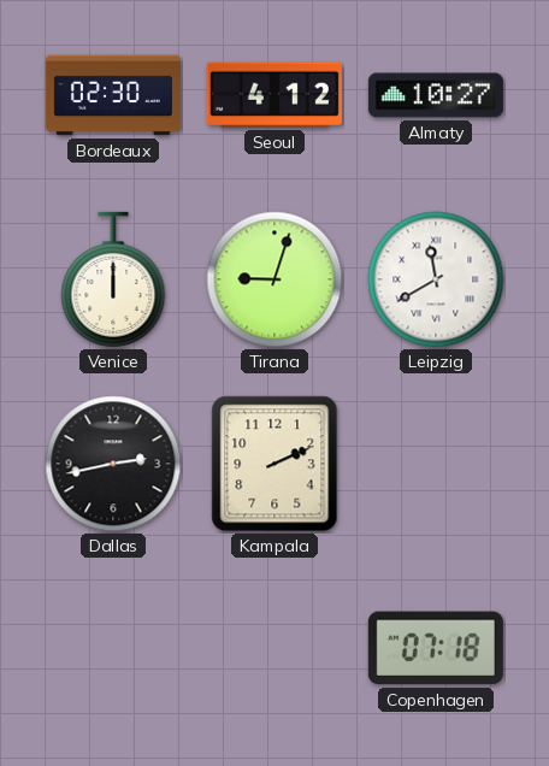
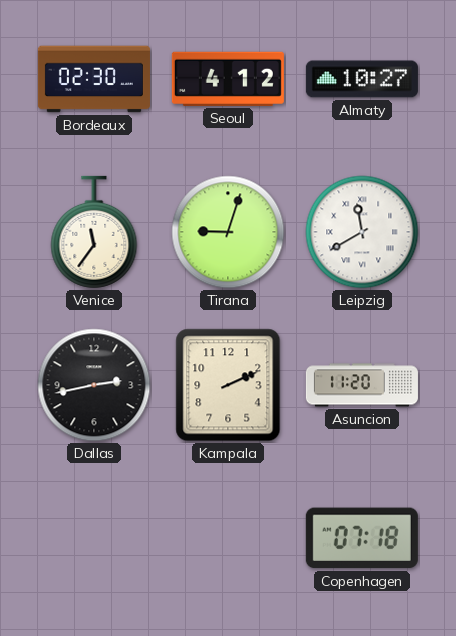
Venice: 12:00 -> 11:36 (94, 232)
Asuncion: none -> 11:20 (362, 385)
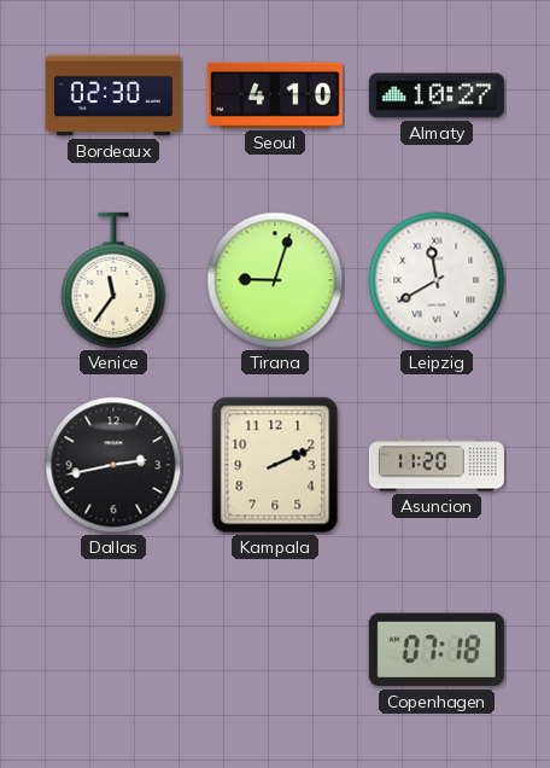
Seoul: 4:12 -> 4:10 (275, 95)
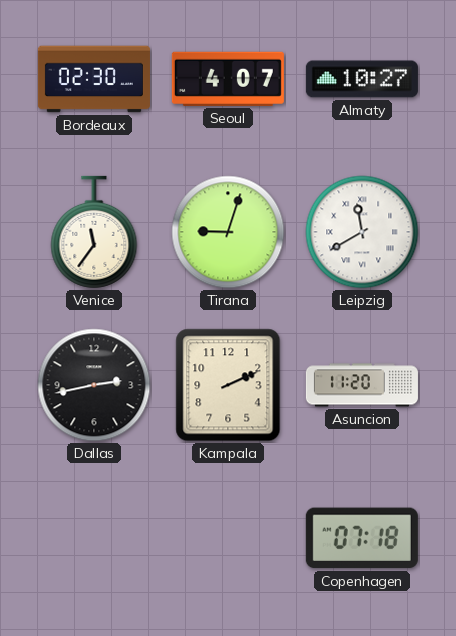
Seoul: 4:10 -> 4:07 (228, 79)
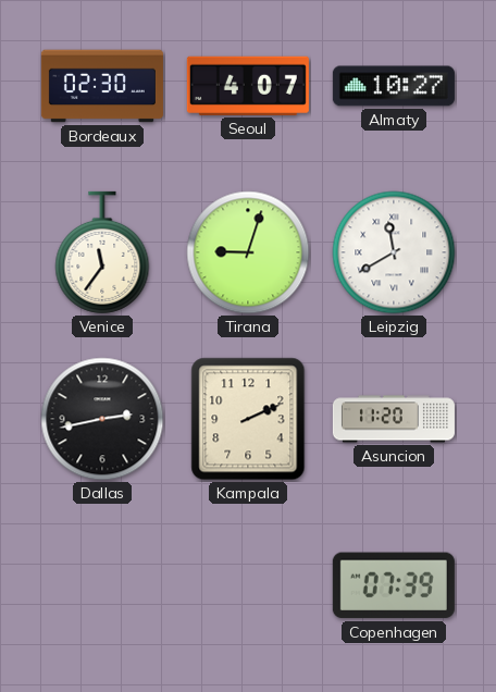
Copenhagen: 07:18 -> 07:39 (394, 585)
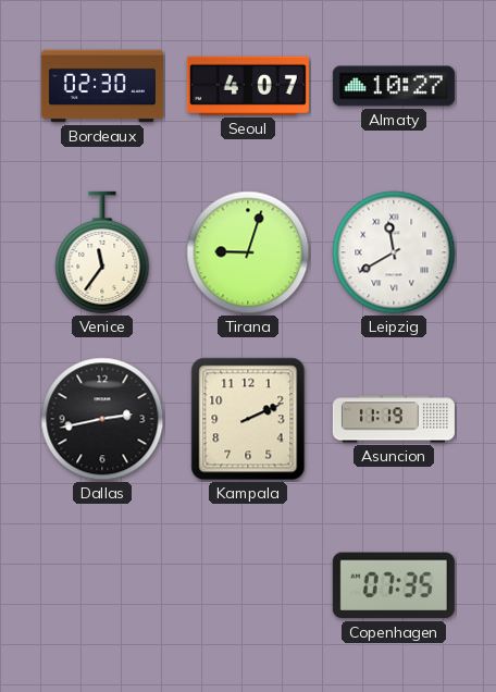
Asuncion: 11:20 -> 11:19 (394, 419)
Copenhagen: 07:39 -> 07:35 (394, 585)
